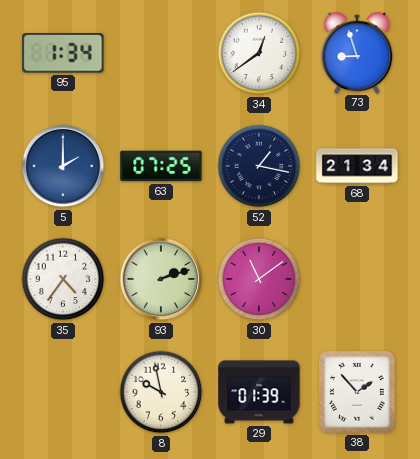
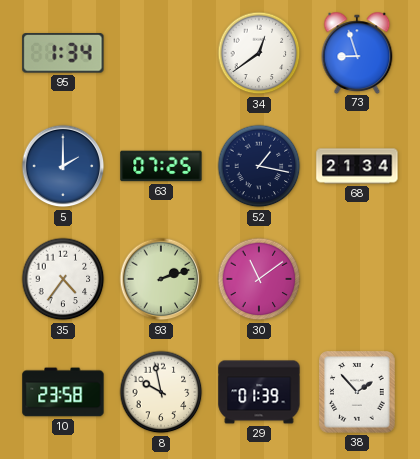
10: none -> 23:58 (63, 392)
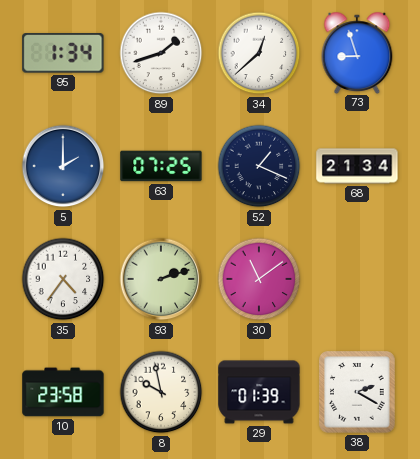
89: none -> 1:42 (161, 53)
34: 12:39 -> 12:38 (259, 53)
52: 1:17 -> 1:19 (259, 166)
38: 1:53 -> 2:20 (358, 393)
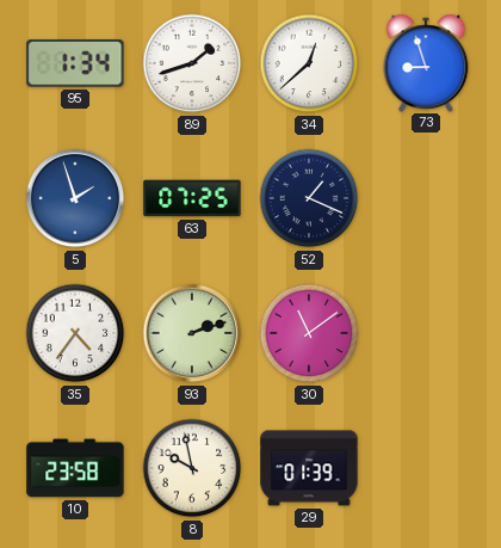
5: 2:00 -> 1:57 (75, 198)
68: 21:34 -> none (357, 166)
38: 2:20 -> none (358, 393)
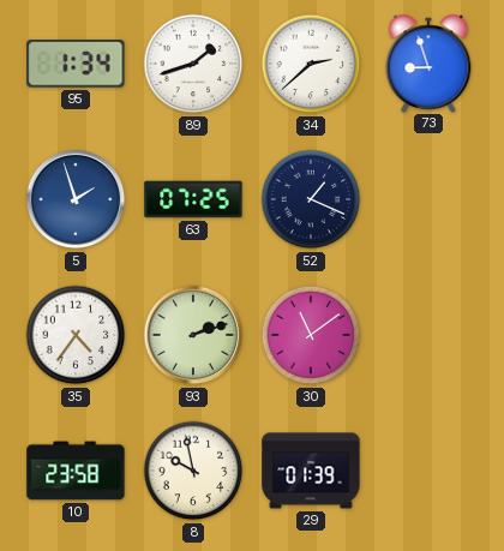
34: 12:38 -> 2:38 (311, 64)
